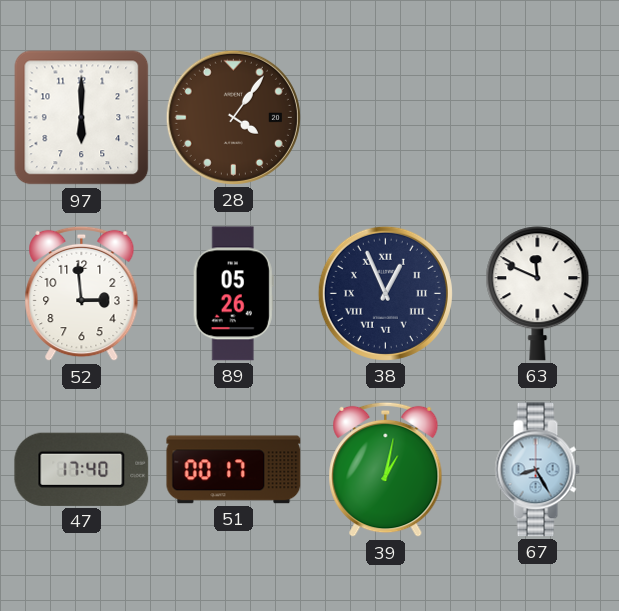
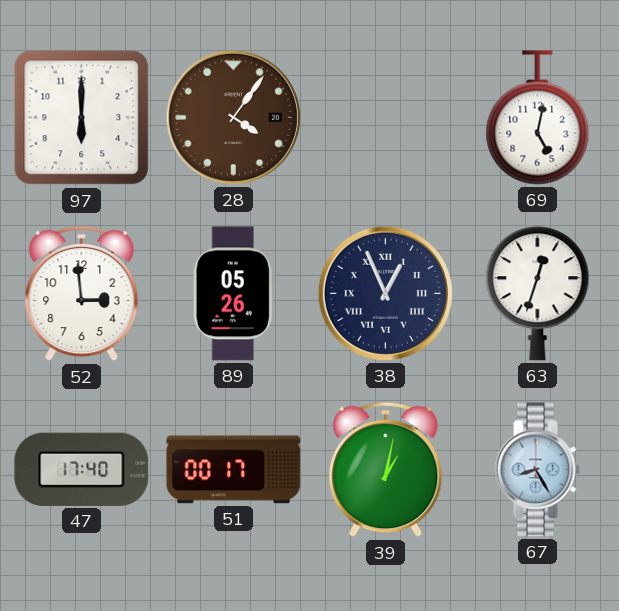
69: none -> 5:02 (538, 118)
63: 11:49 -> 12:33 (538, 294)
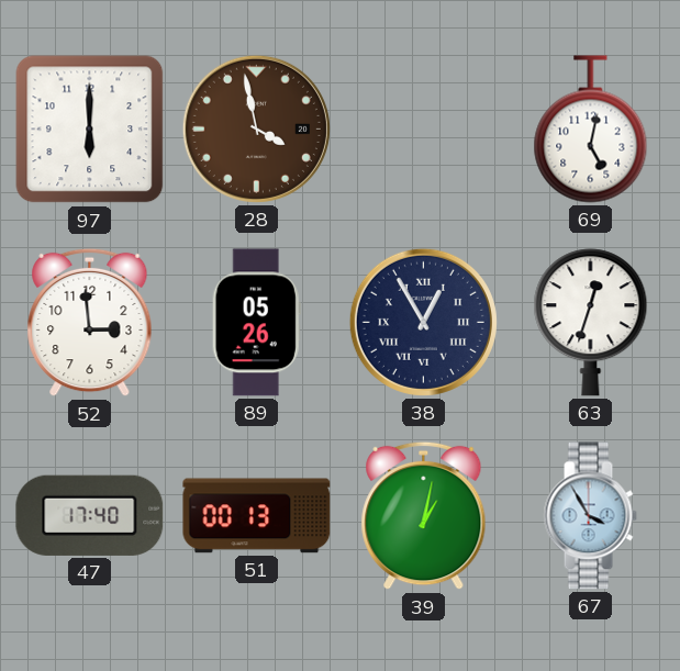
28: 4:06 -> 3:58 (256, 128)
38: 12:56 -> 12:55 (423, 322)
51: 00:17 -> 00:13 (257, 516)
67: 8:25 -> 3:55 (590, 516)
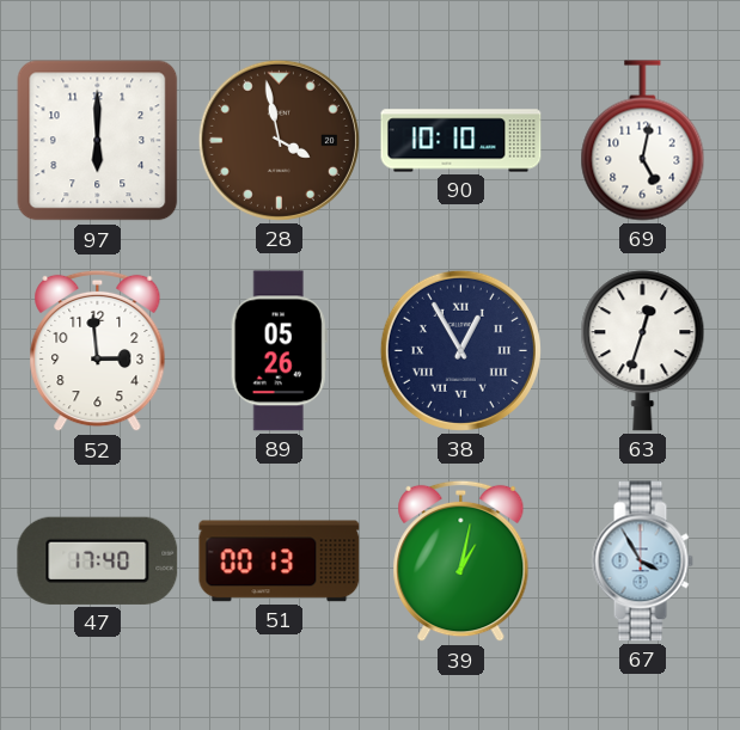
90: none -> 10:10 (461, 141)
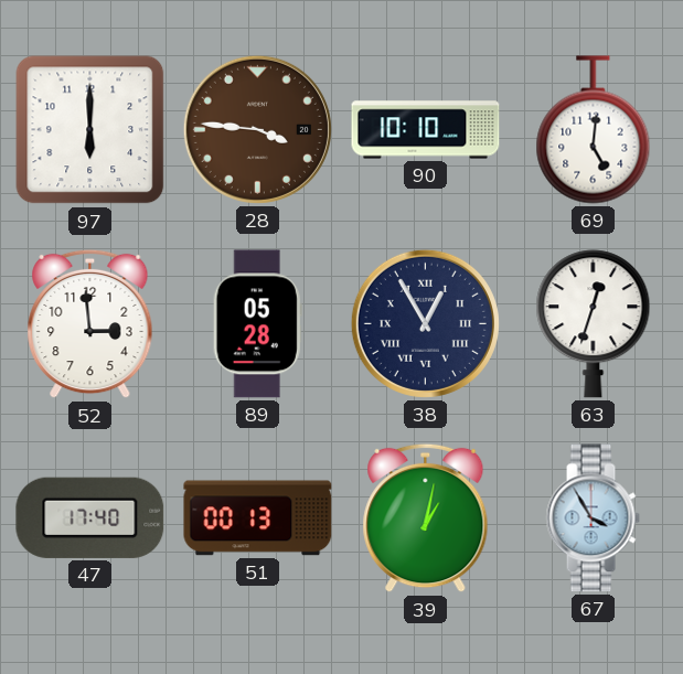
28: 3:58 -> 3:46 (257, 129)
69: 5:02 -> 5:01 (594, 130)
89: 05:26 -> 05:28 (257, 324)
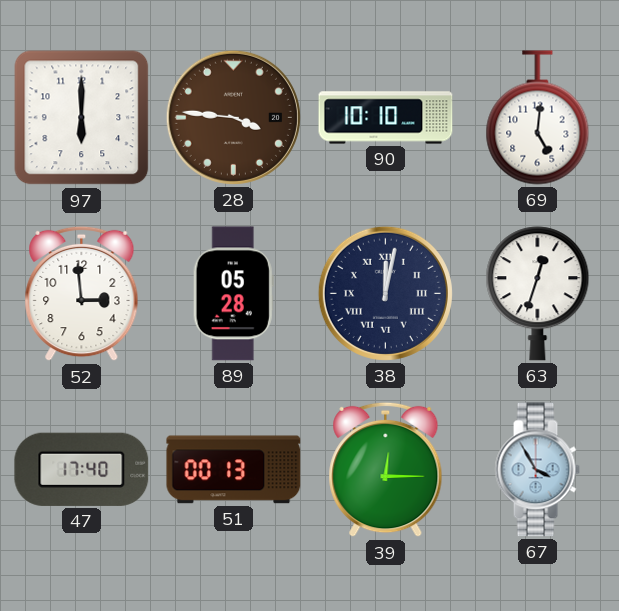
38: 12:55 -> 12:02 (385, 293)
39: 1:02 -> 12:15 (386, 470)
